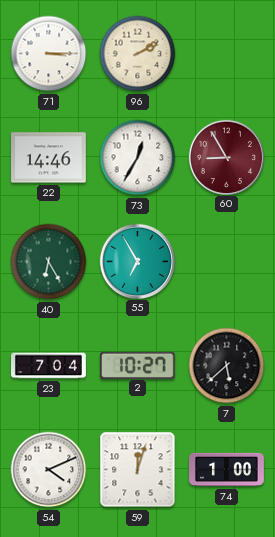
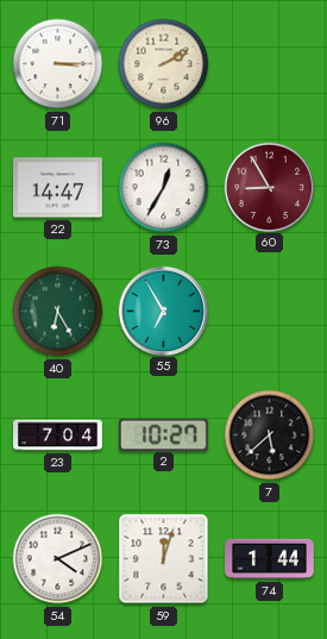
22: 14:46 -> 14:47 (58, 188)
74: 1:00 -> 1:44 (270, 559)
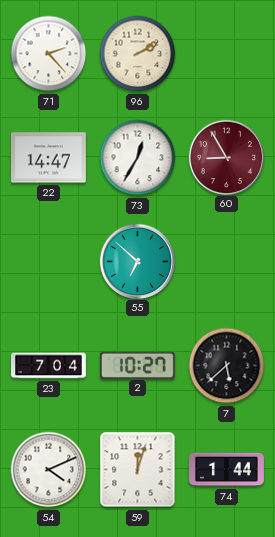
71: 3:15 -> 2:23 (49, 54)
40: 6:25 -> none (58, 312)
55: 6:55 -> 6:52 (137, 261)
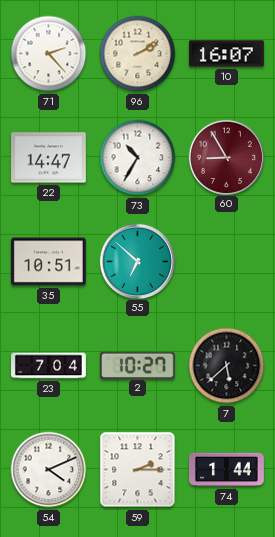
10: none -> 16:07 (227, 54)
73: 12:35 -> 10:35 (138, 158)
35: none -> 10:51 (48, 262)
59: 12:03 -> 2:15 (138, 470)
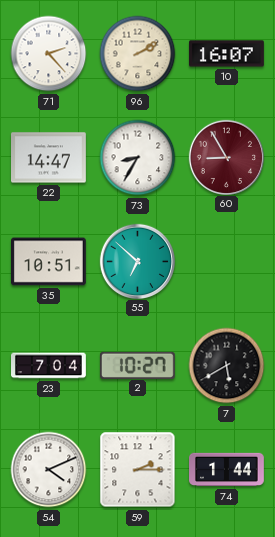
73: 10:35 -> 8:35 (138, 158)
7: 5:38 -> 5:40 (227, 366)
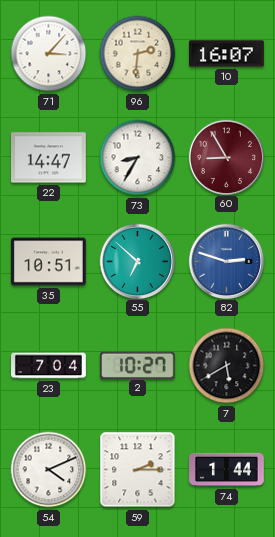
71: 2:23 -> 3:07 (49, 54)
96: 2:10 -> 2:31 (138, 54)
82: none -> 2:48 (226, 261)
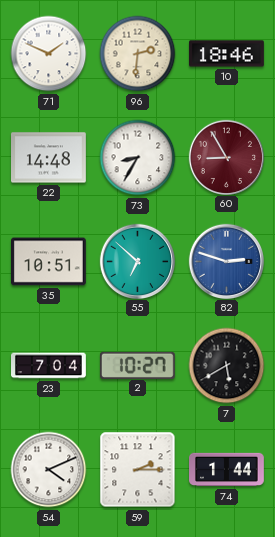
71: 3:07 -> 1:49 (49, 54)
10: 16:07 -> 18:46 (227, 54)
22: 14:47 -> 14:48 (49, 158)
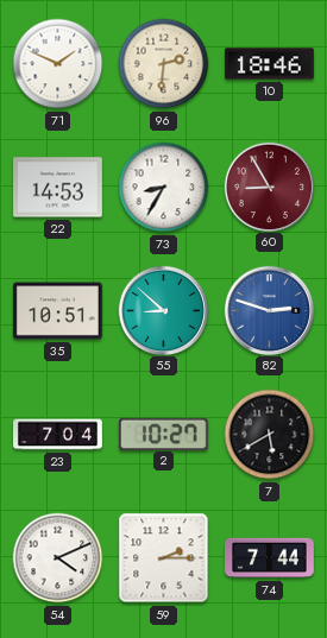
22: 14:48 -> 14:53 (58, 188)
55: 6:52 -> 8:52 (163, 310)
74: 1:44 -> 7:44 (270, 558)
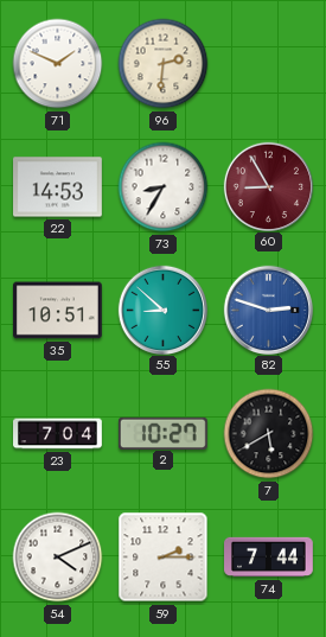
10: 18:46 -> none (270, 64)
